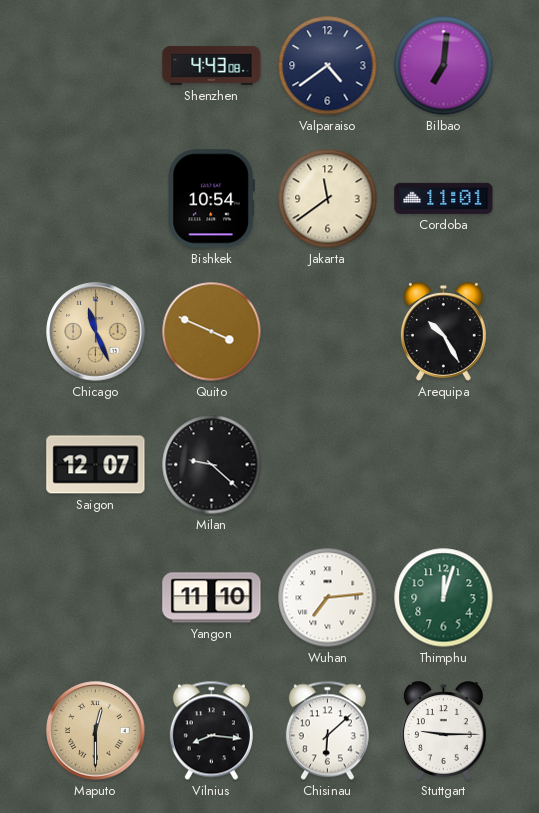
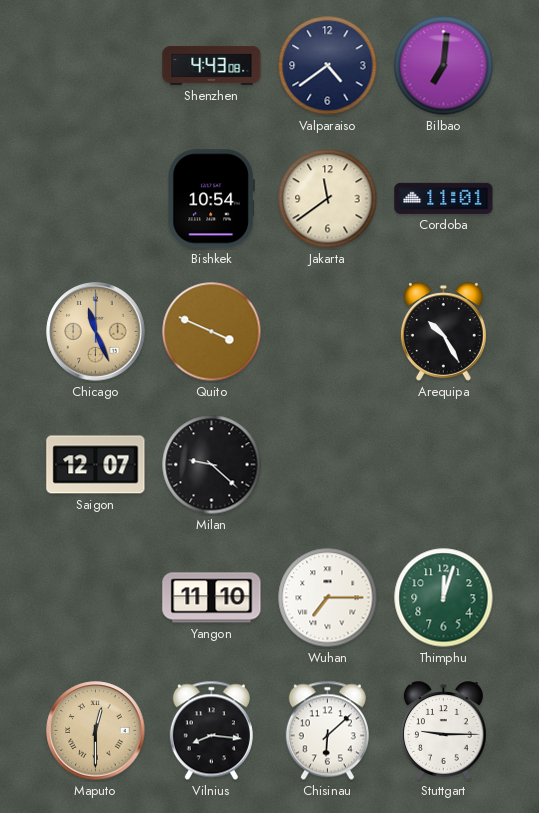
Wuhan: 7:14 -> 7:15 (328, 598)
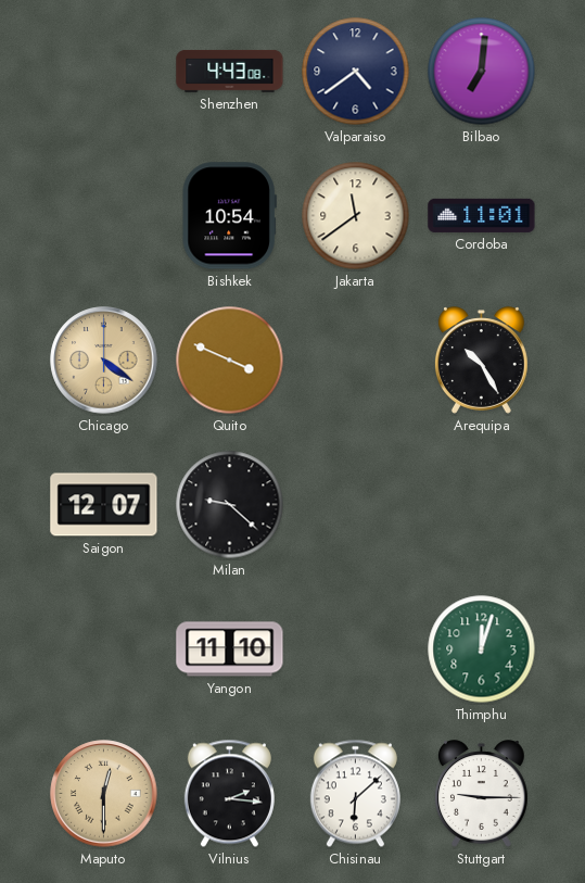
Chicago: 11:26 -> 4:21 (104, 361)
Wuhan: 7:15 -> none (328, 598)
Vilnius: 8:16 -> 2:16 (229, 794)
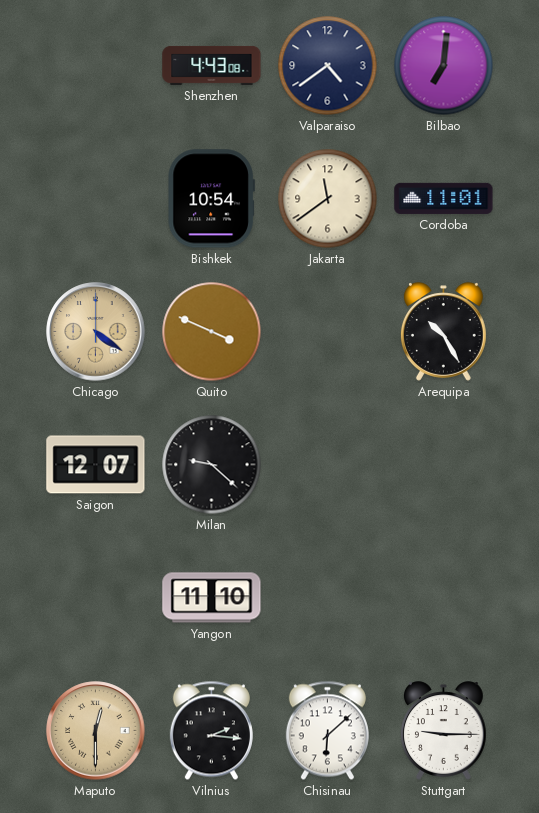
Thimphu: 12:03 -> none (482, 649)
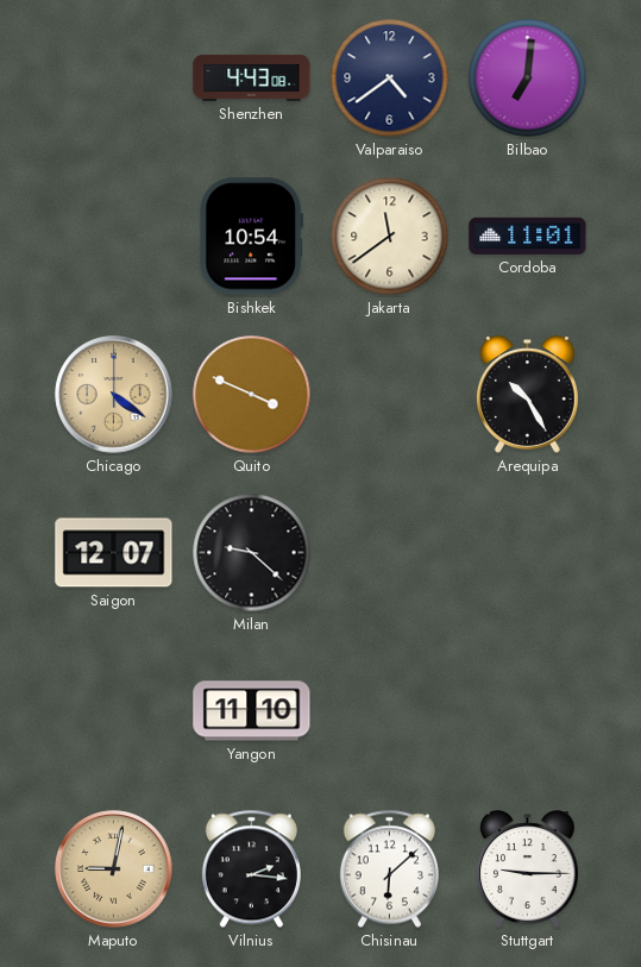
Maputo: 12:30 -> 9:02 (114, 869)
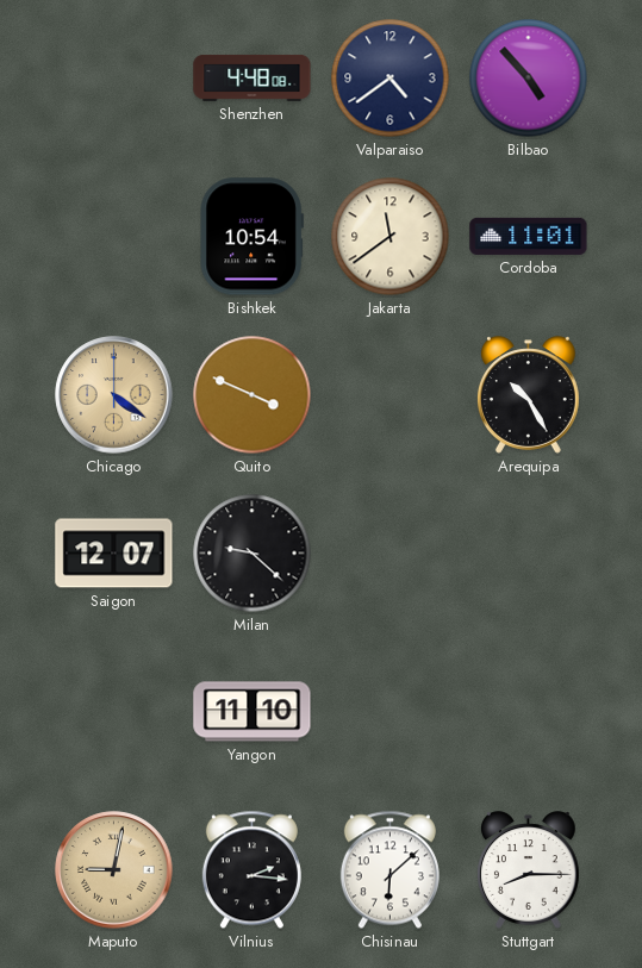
Shenzhen: 4:43 -> 4:48 (253, 77)
Bilbao: 7:01 -> 4:53 (529, 79)
Stuttgart: 9:15 -> 8:15 (528, 870)
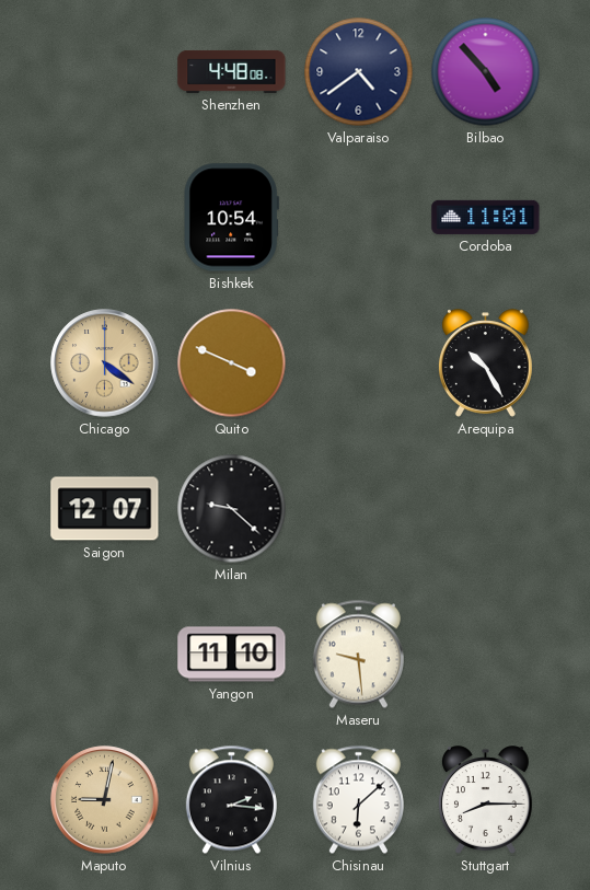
Jakarta: 11:39 -> none (391, 237)
Maseru: none -> 9:29 (358, 655)
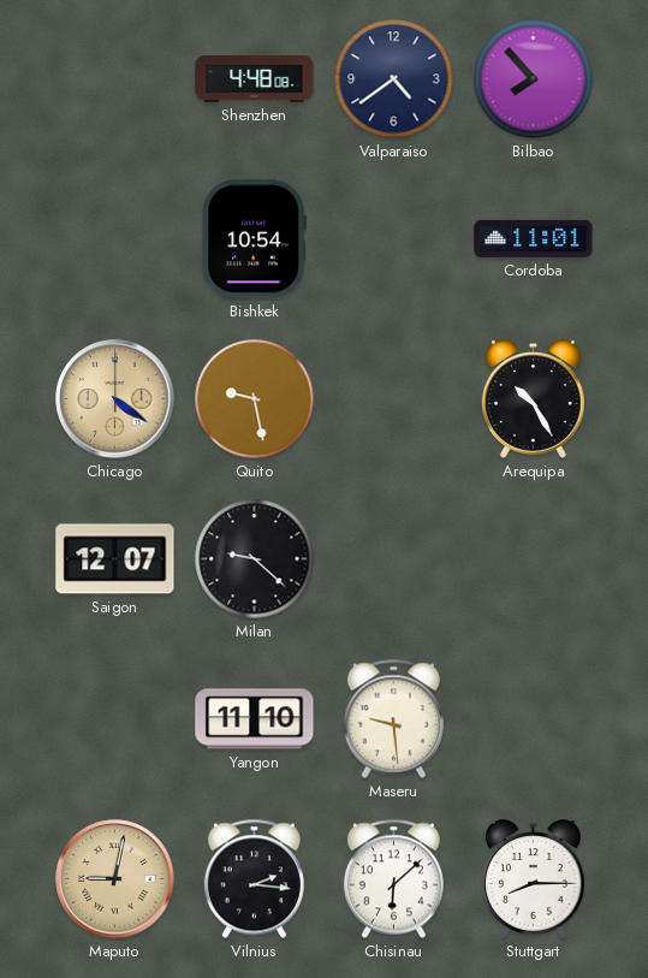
Bilbao: 4:53 -> 7:53 (534, 79)
Quito: 3:49 -> 9:28 (255, 399)
